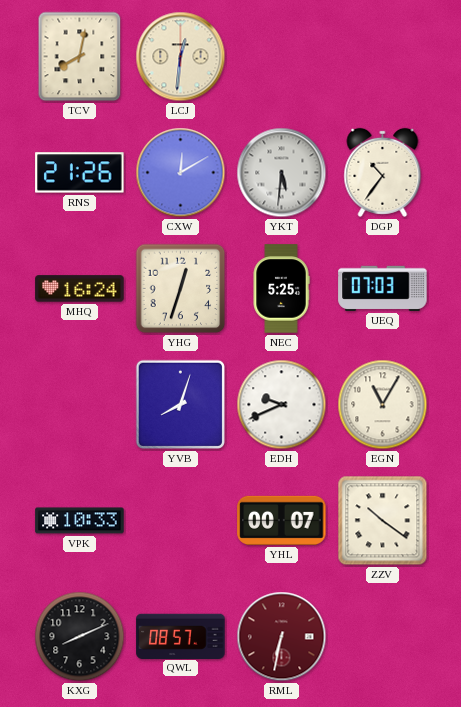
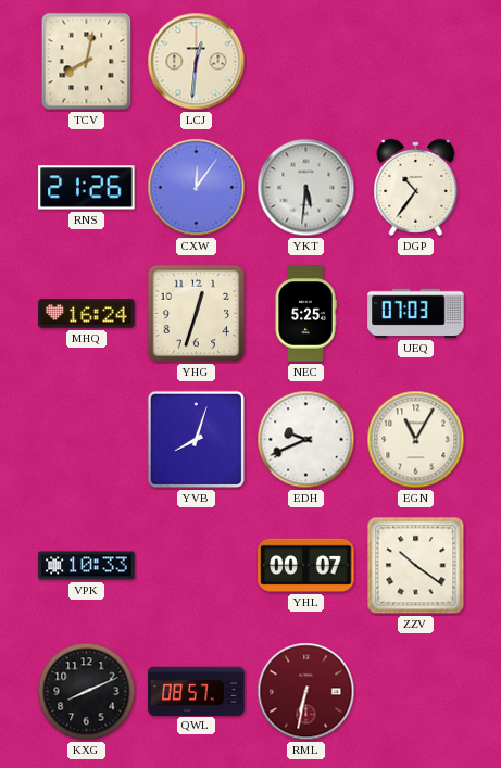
CXW: 12:10 -> 12:06 (197, 188)
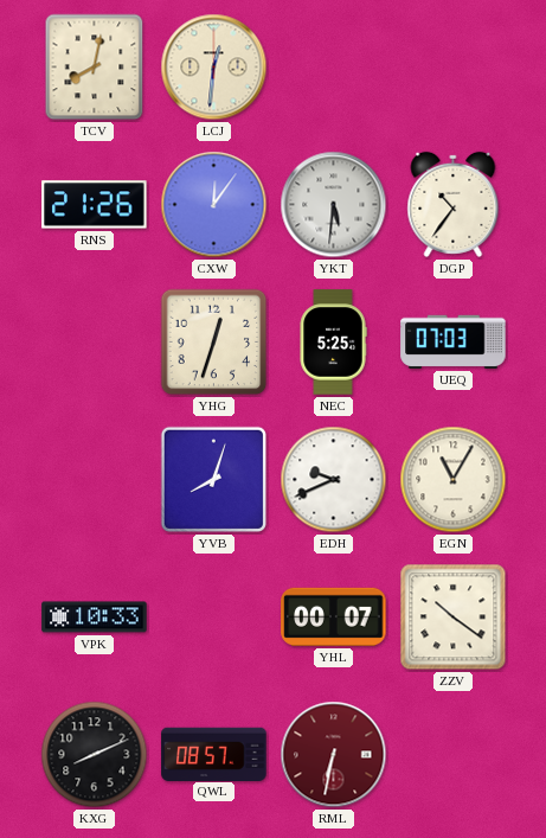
MHQ: 16:24 -> none (87, 314)
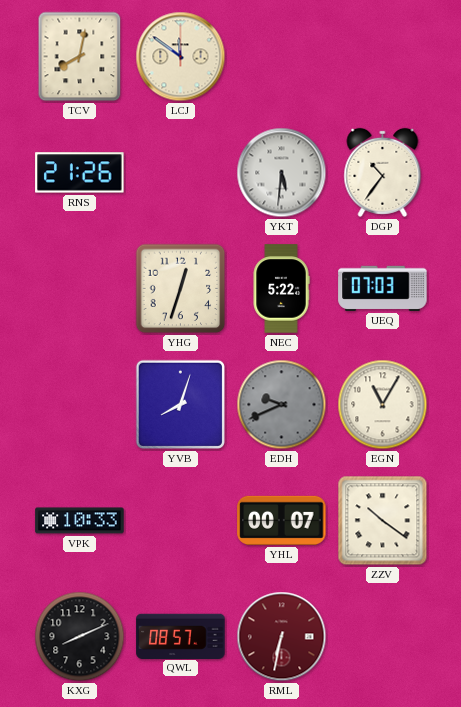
LCJ: 12:31 -> 11:51 (181, 57)
CXW: 12:06 -> none (214, 205)
NEC: 5:25 -> 5:22 (281, 289)
EDH dial: white -> grey (282, 405)
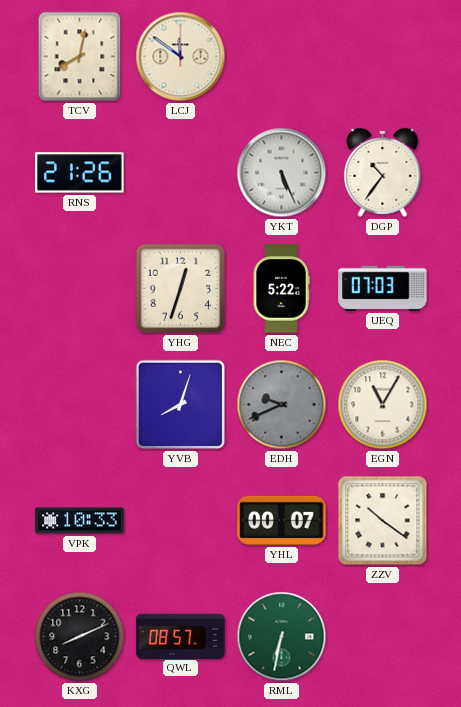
YKT: 5:31 -> 5:26 (282, 173)
RML dial: burgundy -> green (282, 637)
